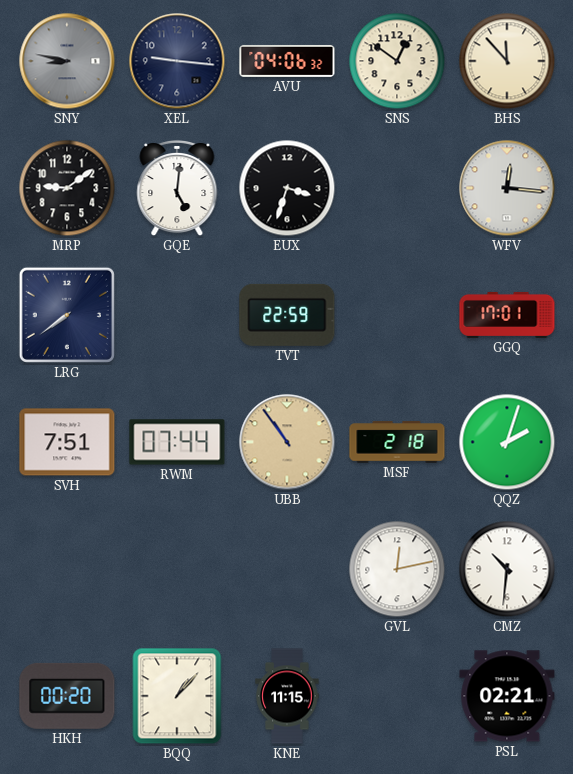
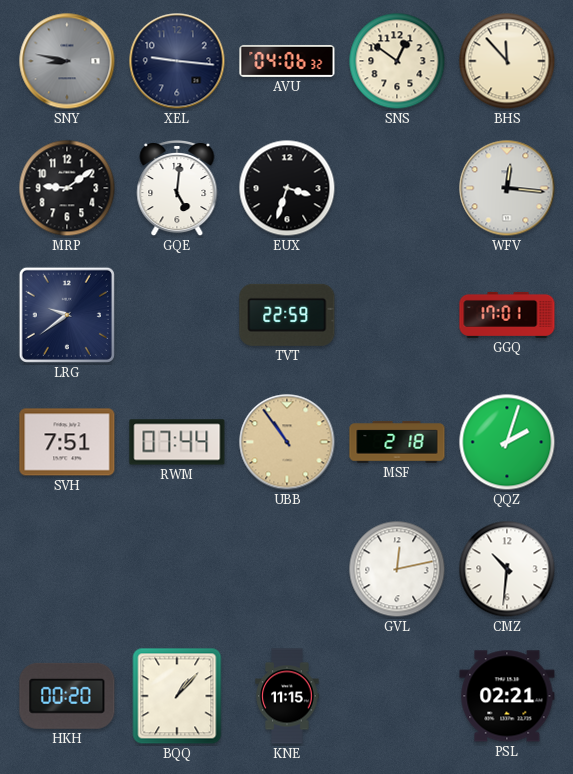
LRG: 7:39 -> 9:39 (67, 315)
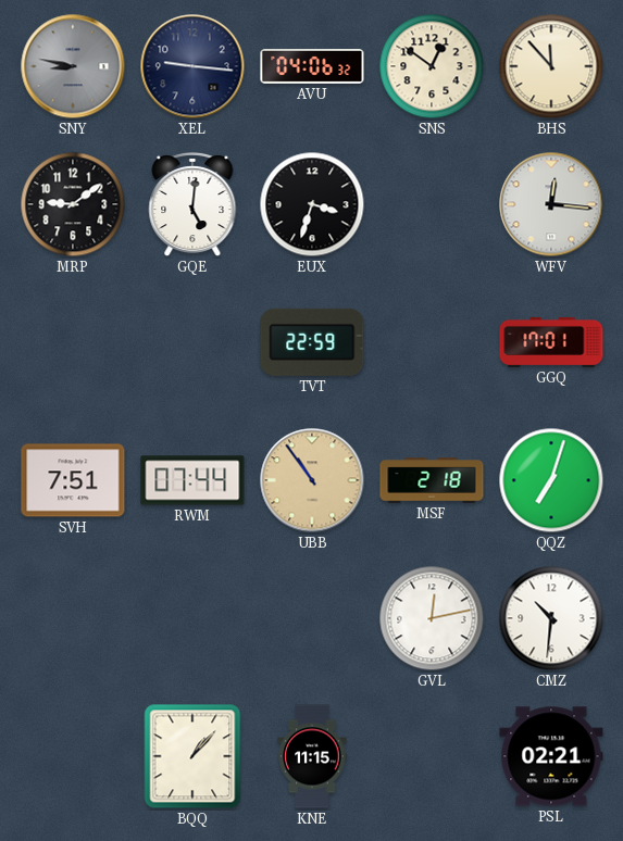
LRG: 9:39 -> none (67, 315)
QQZ: 2:03 -> 7:03 (551, 480)
HKH: 00:20 -> none (67, 696)
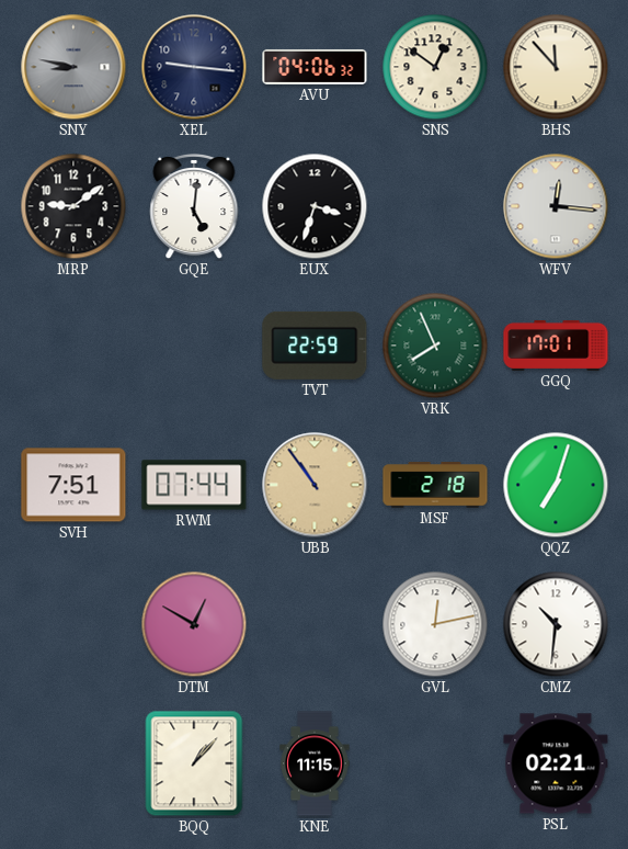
VRK: none -> 7:56 (435, 346)
DTM: none -> 12:50 (194, 624)
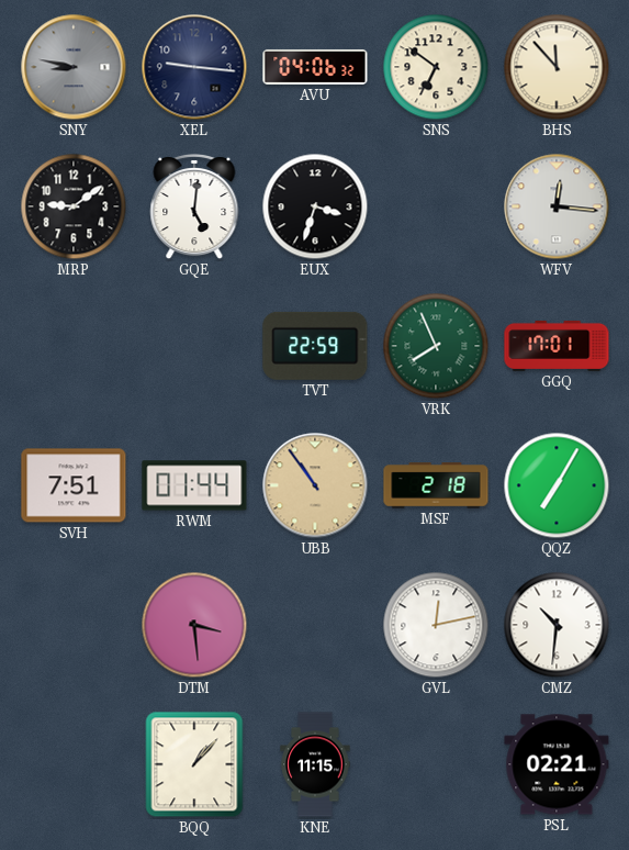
SNS: 12:51 -> 6:51 (436, 67)
RWM: 07:44 -> 01:44 (194, 485)
QQZ: 7:03 -> 7:05 (557, 485)
DTM: 12:50 -> 3:29 (194, 625)
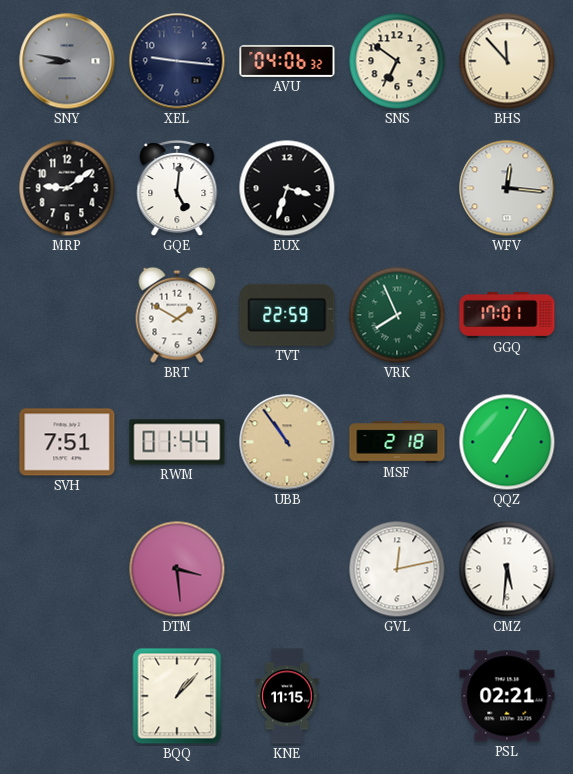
BRT: none -> 1:50 (177, 315)
CMZ: 10:31 -> 5:31 (507, 569)
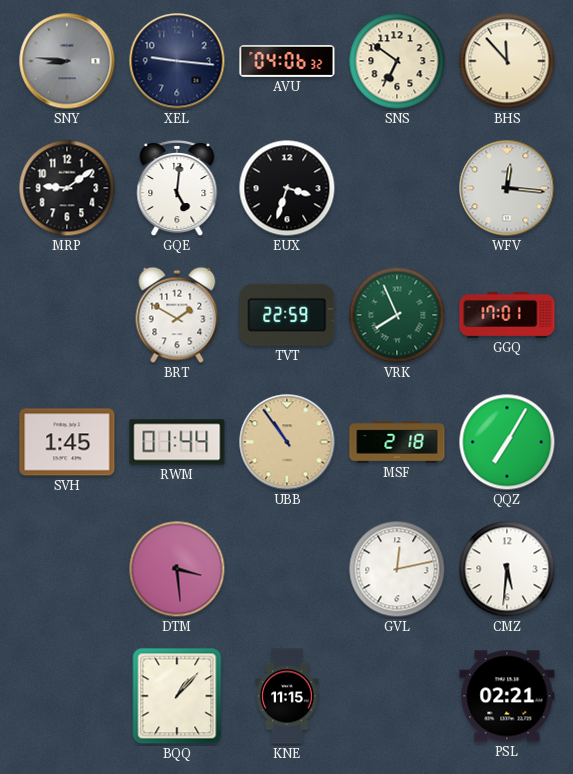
SNY: 8:47 -> 8:46 (67, 61)
SVH: 7:51 -> 1:45 (67, 442)
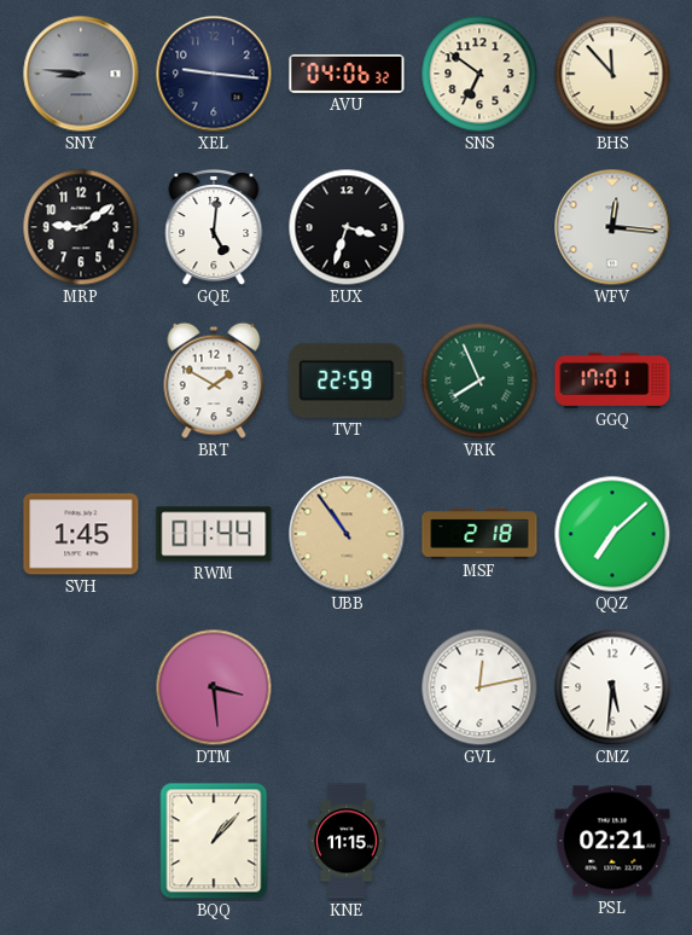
QQZ: 7:05 -> 7:08 (612, 534)
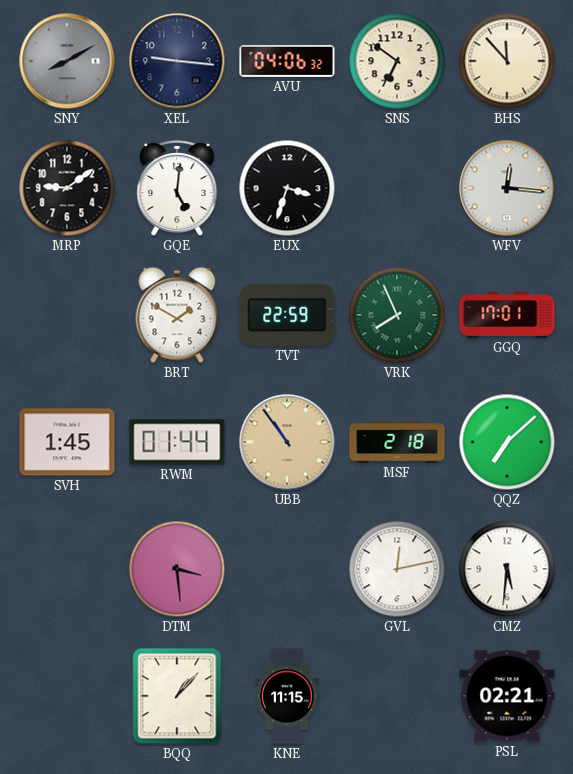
SNY: 8:46 -> 8:10 (67, 61)
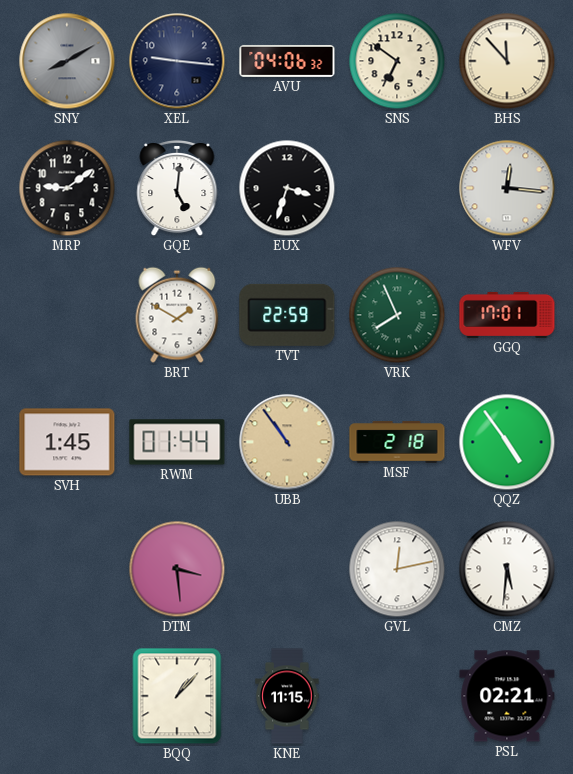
QQZ: 7:08 -> 4:54 (507, 442)
